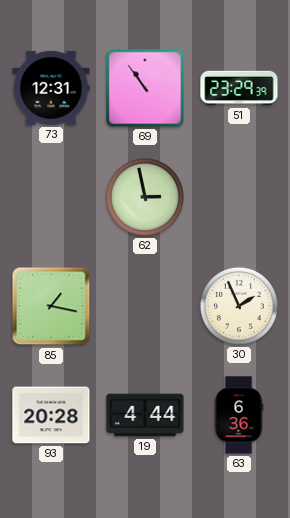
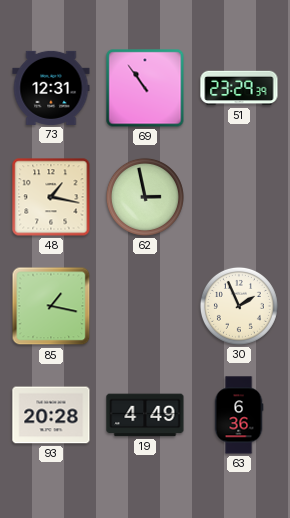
48: none -> 1:17 (51, 197)
19: 4:44 -> 4:49 (145, 415)
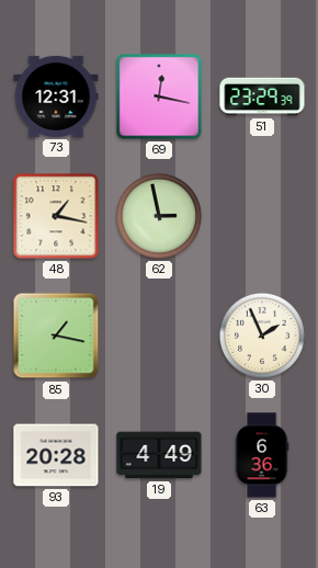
69: 10:54 -> 12:17 (159, 96)
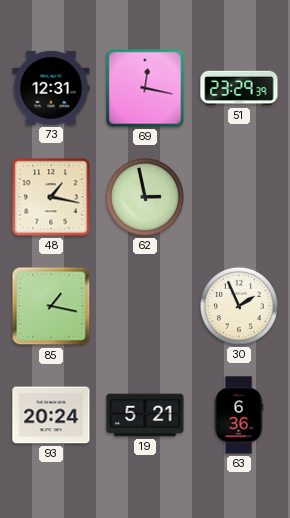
93: 20:28 -> 20:24 (51, 415)
19: 4:49 -> 5:21 (145, 415)
